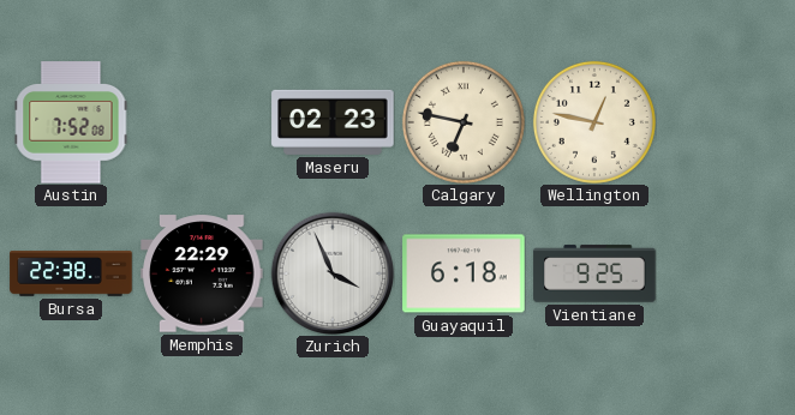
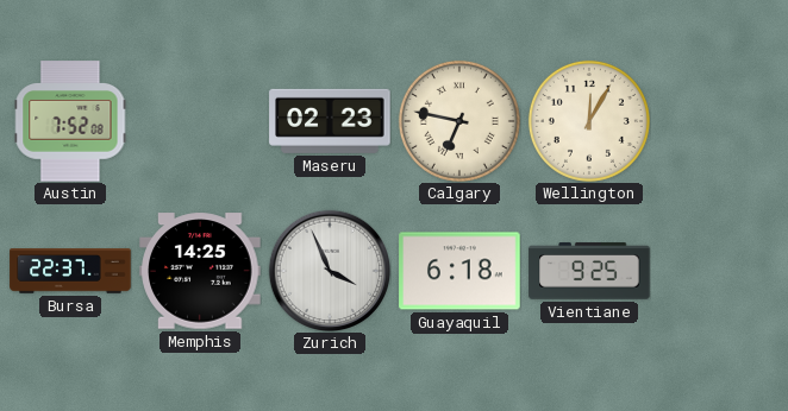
Wellington: 12:47 -> 12:05 (589, 121)
Bursa: 22:38 -> 22:37 (70, 271)
Memphis: 22:29 -> 14:25 (200, 271)
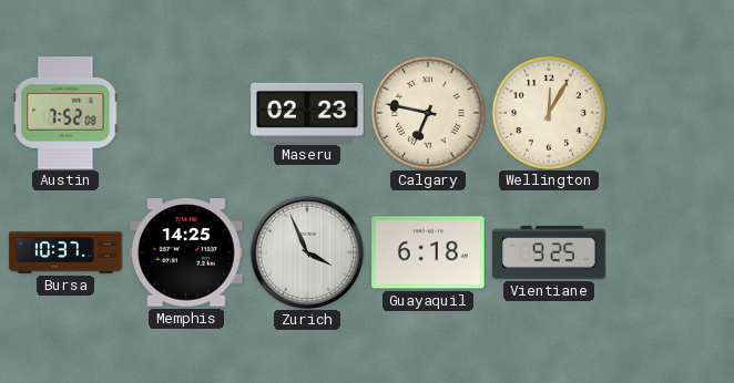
Bursa: 22:37 -> 10:37 (65, 252)
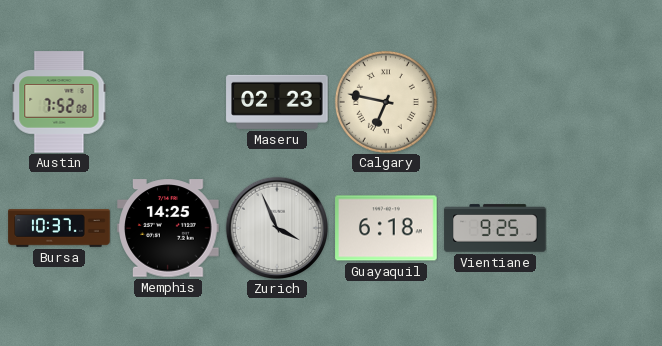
Wellington: 12:05 -> none (549, 113)
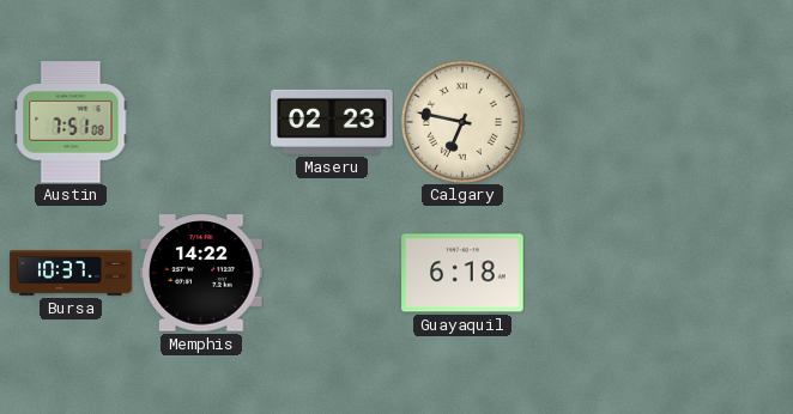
Austin: 7:52 -> 7:51 (71, 122)
Memphis: 14:25 -> 14:22 (201, 273)
Zurich: 3:56 -> none (277, 228)
Vientiane: 9:25 -> none (495, 228)
